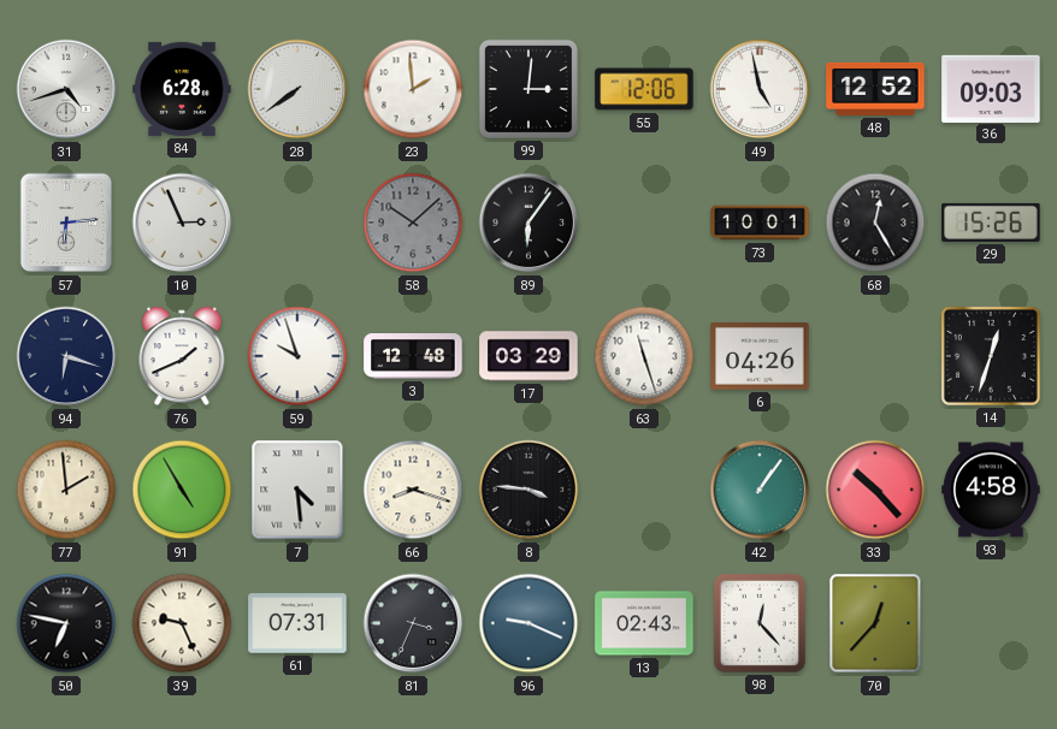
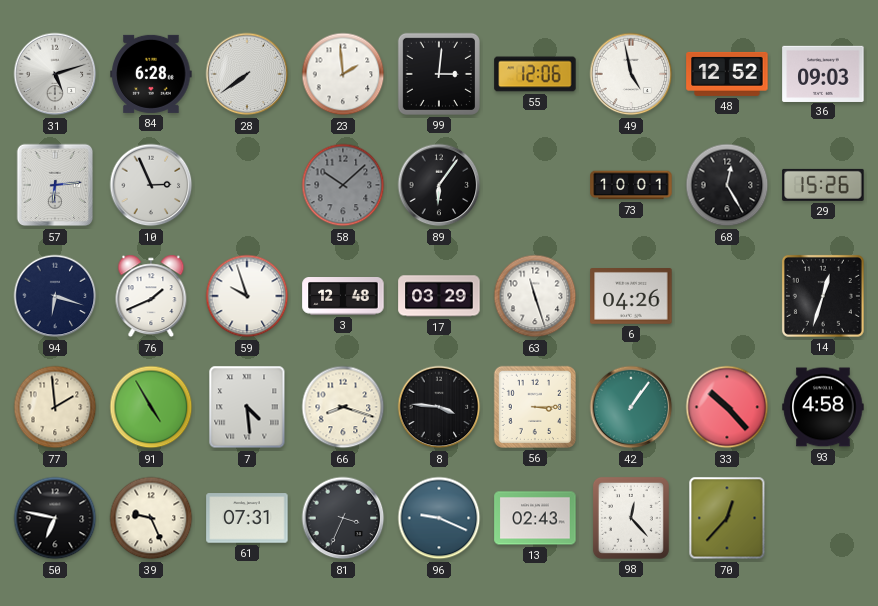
31: 4:42 -> 5:12 (55, 74)
56: none -> 3:15 (535, 407)
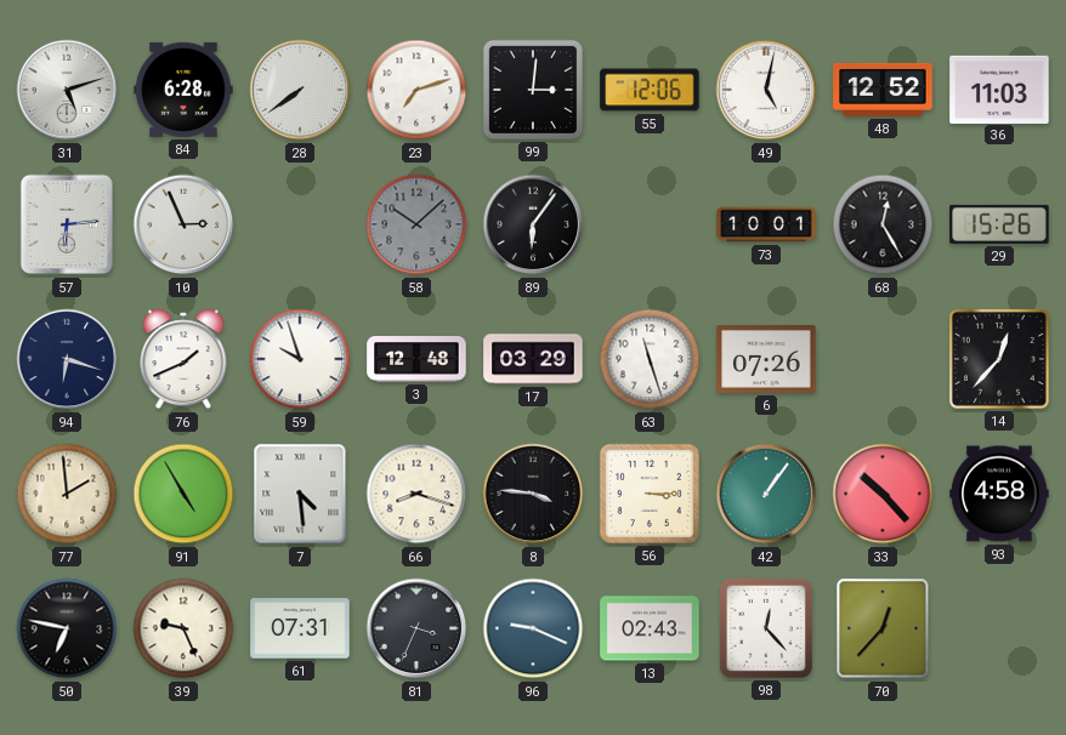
23: 1:59 -> 7:12 (416, 90)
49: 4:58 -> 5:02 (766, 90)
36: 09:03 -> 11:03 (999, 89)
6: 04:26 -> 07:26 (766, 360)
14: 12:33 -> 12:37 (999, 359)
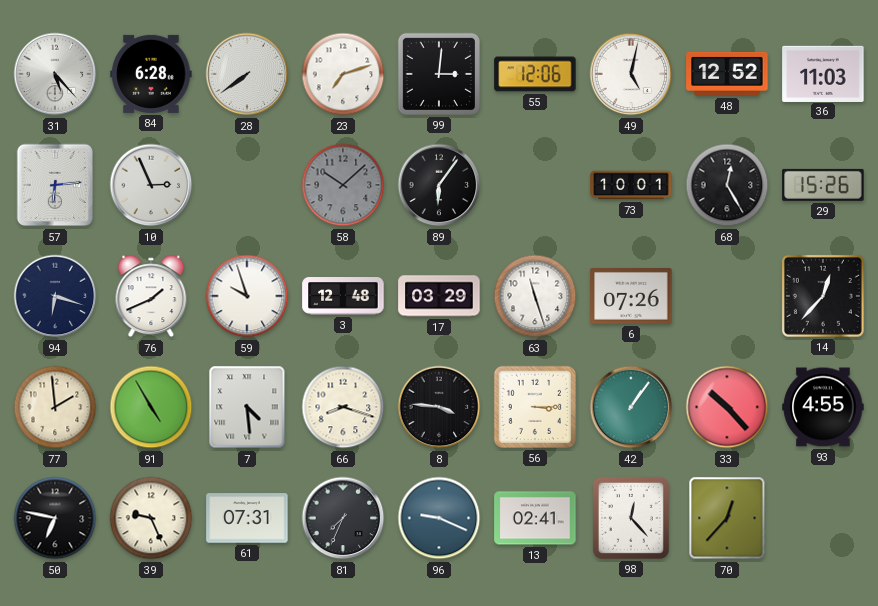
31: 5:12 -> 5:23 (55, 74)
93: 4:58 -> 4:55 (823, 407)
81: 3:34 -> 7:34 (343, 518)
13: 02:43 -> 02:41 (535, 518)
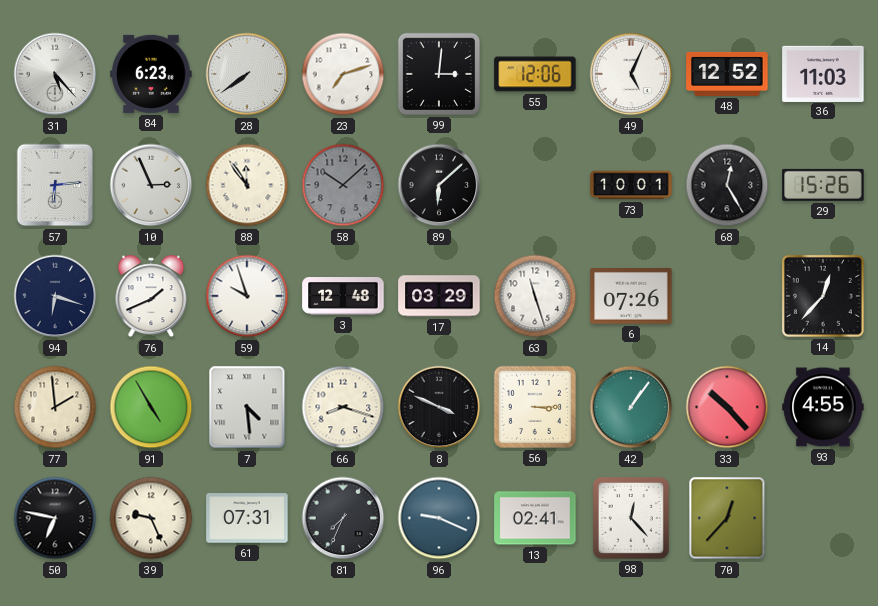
84: 6:28 -> 6:23 (151, 74)
49: 5:02 -> 5:04 (631, 74)
88: none -> 11:54 (247, 185)
89: 6:06 -> 6:08 (439, 185)
8: 3:46 -> 3:49 (439, 407)
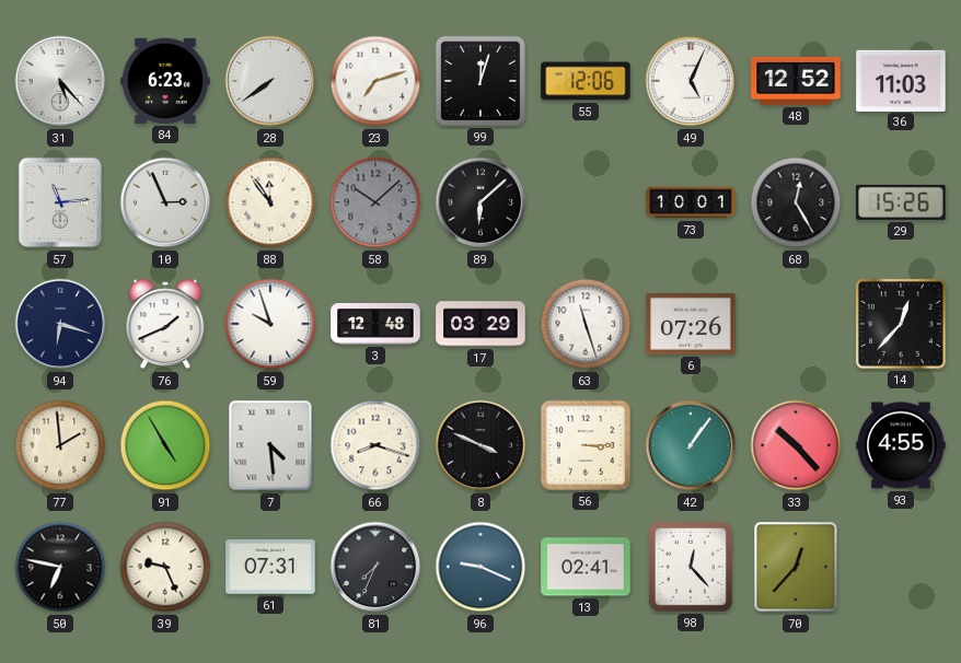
99: 3:01 -> 12:03 (480, 81)
57: 6:14 -> 11:14 (60, 202)
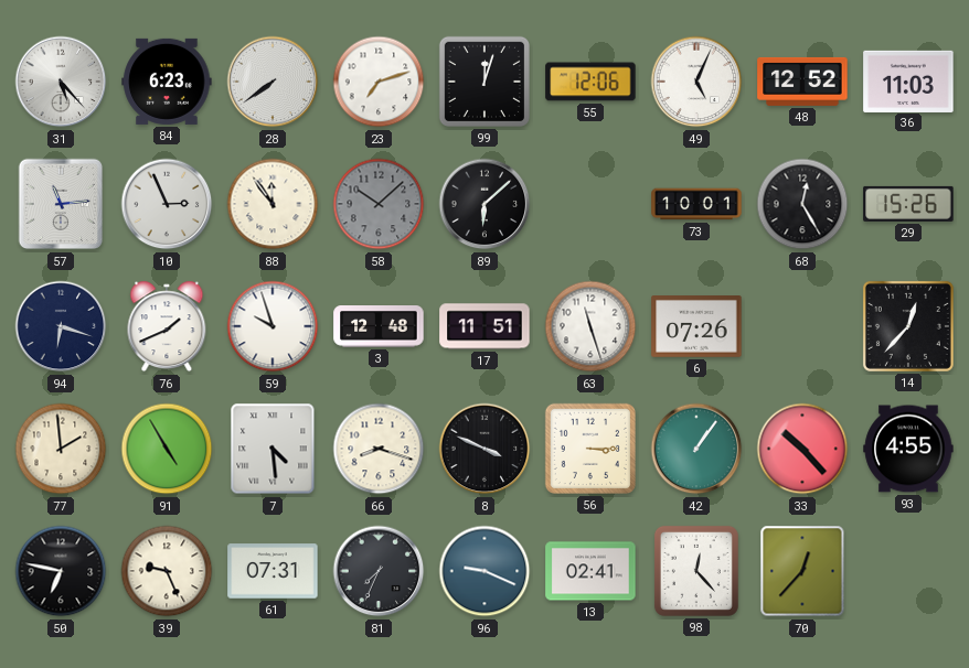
17: 03:29 -> 11:51 (484, 326)
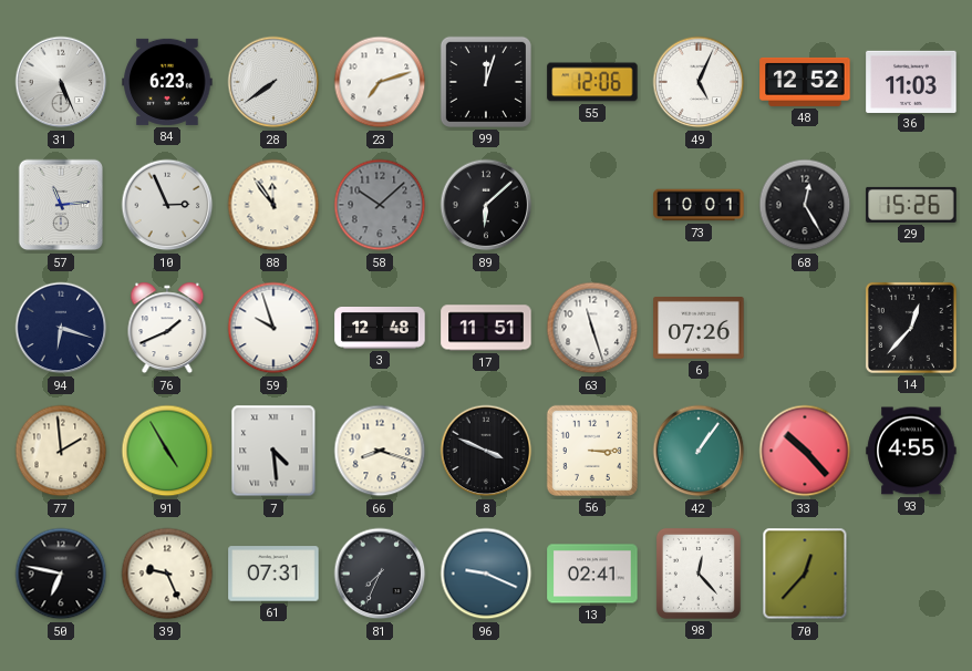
31: 5:23 -> 5:26 (61, 82)
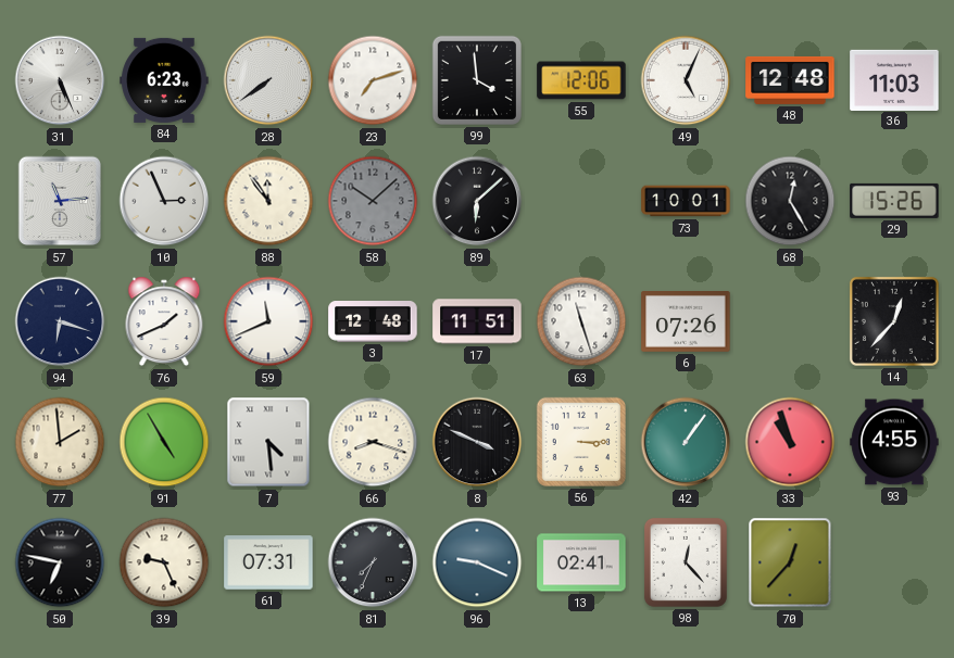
99: 12:03 -> 3:59 (477, 80)
48: 12:52 -> 12:48 (790, 80)
59: 9:57 -> 11:41 (268, 321)
33: 10:23 -> 10:57 (790, 442)
